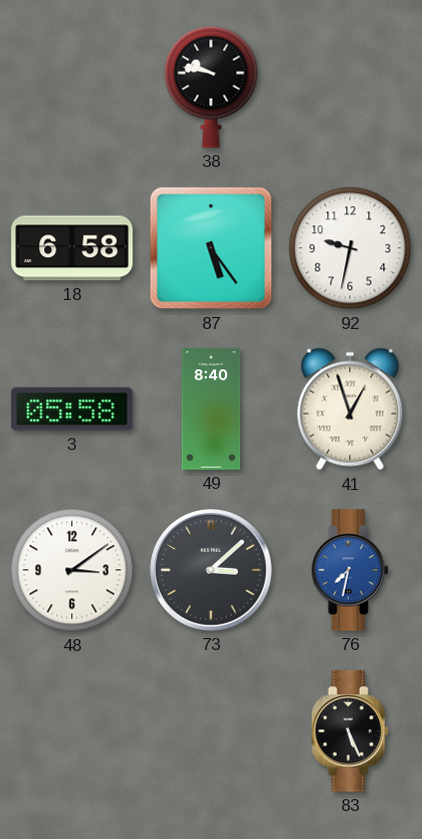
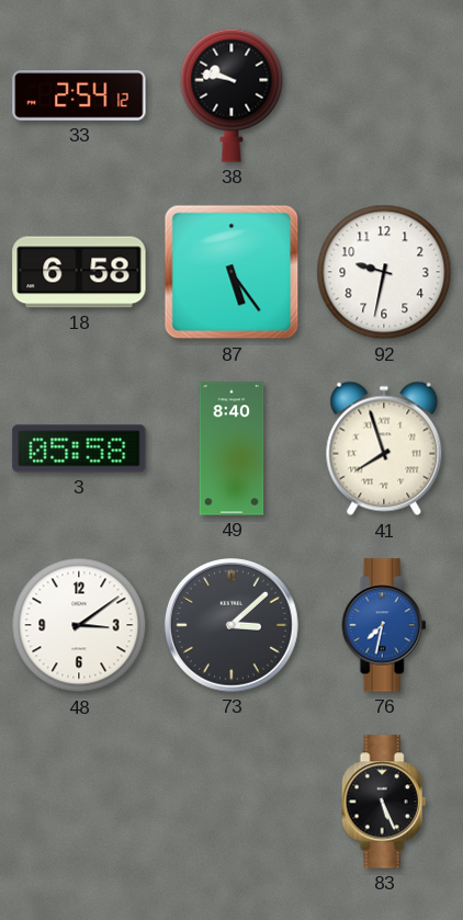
33: none -> 2:54 (79, 95)
41: 12:57 -> 7:57 (384, 448)
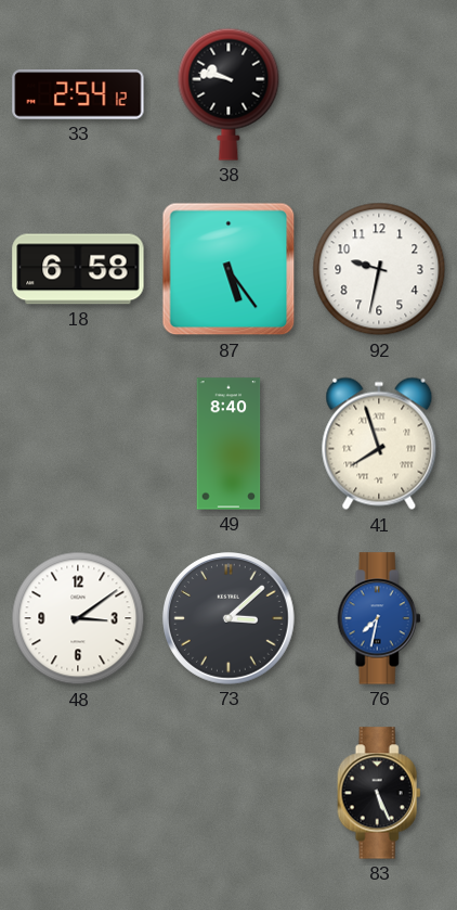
3: 05:58 -> none (79, 448)
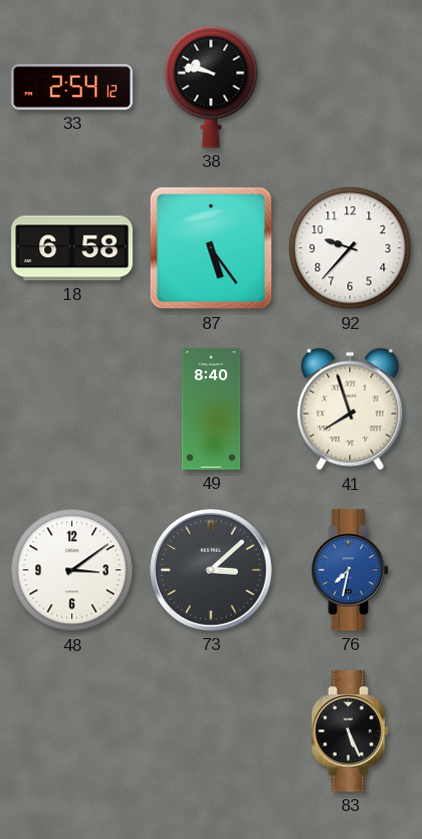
92: 9:32 -> 9:37 (350, 248)
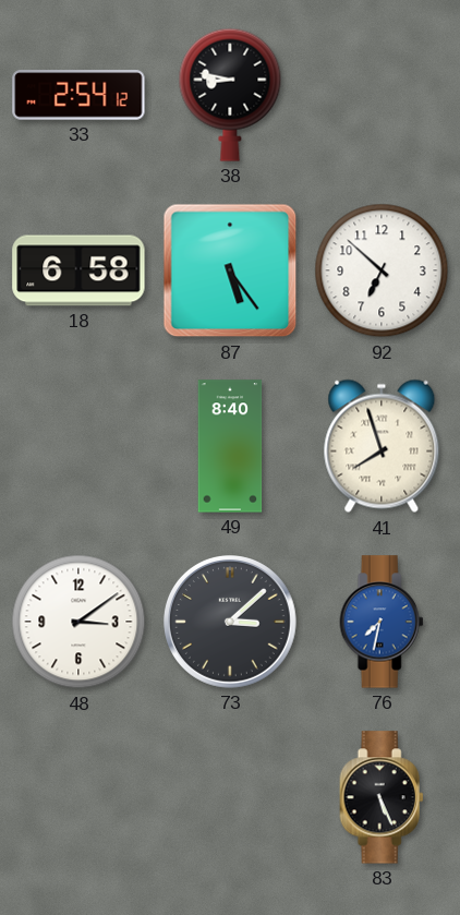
38: 9:47 -> 8:47 (230, 95)
92: 9:37 -> 6:52 (382, 270)
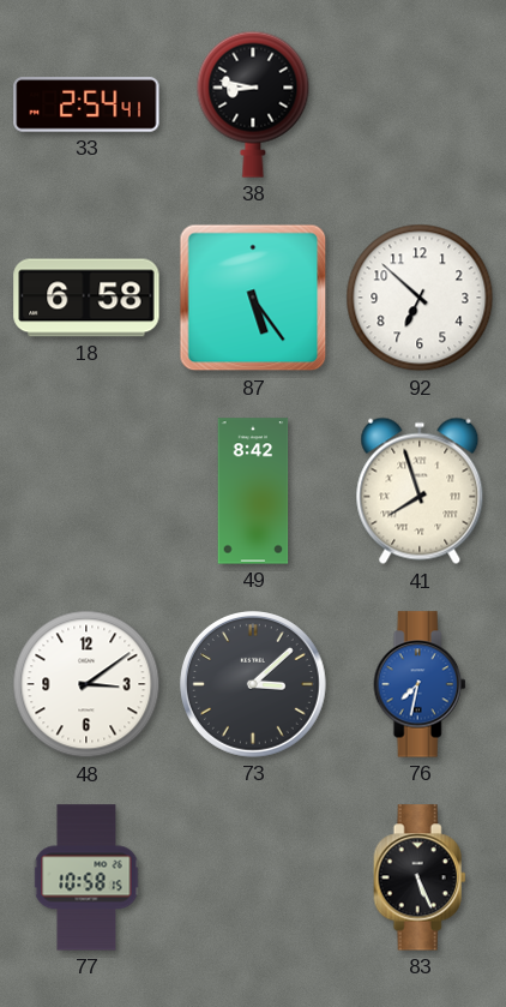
33: 2:54:12 -> 2:54:41 (86, 104)
49: 8:40 -> 8:42 (253, 491)
77: none -> 10:58 (86, 877)
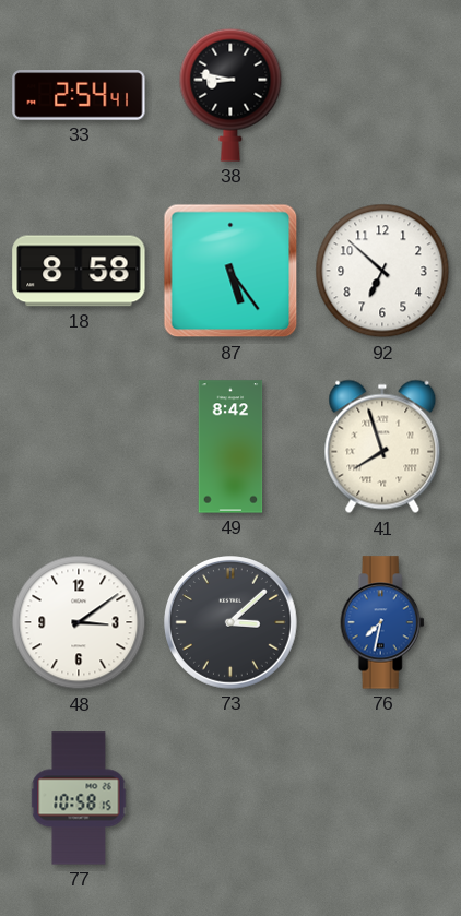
18: 6:58 -> 8:58 (79, 271)
83: 5:26 -> none (420, 877)
